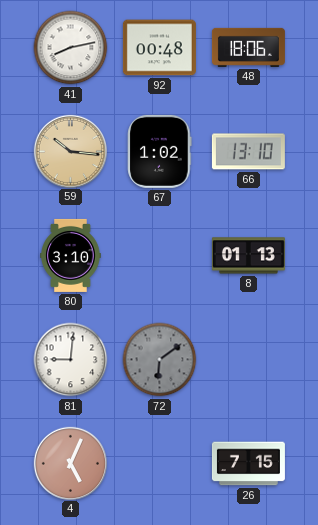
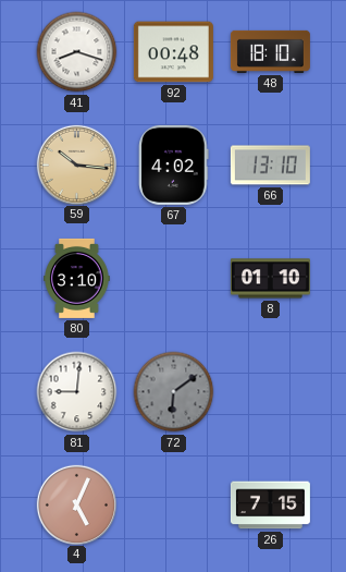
41: 8:13 -> 8:18 (77, 52)
48: 18:06 -> 18:10 (270, 51)
67: 1:02 -> 4:02 (174, 165)
8: 01:13 -> 01:10 (270, 279)
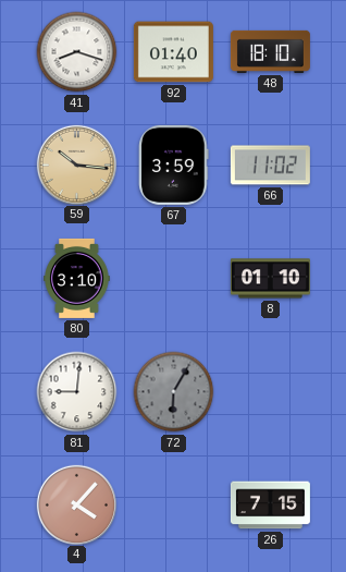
92: 00:48 -> 01:40 (173, 52)
67: 4:02 -> 3:59 (174, 165)
66: 13:10 -> 11:02 (270, 166)
72: 6:09 -> 6:05 (174, 392)
4: 5:04 -> 4:07 (76, 504)
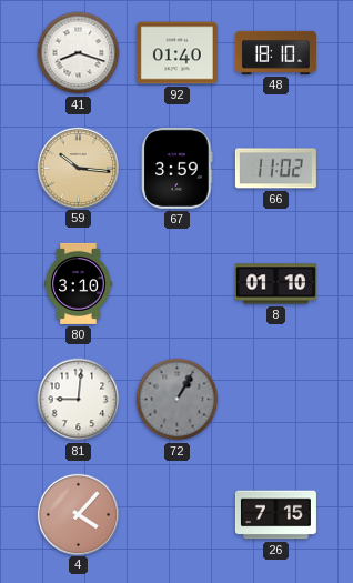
72: 6:05 -> 1:05 (178, 400)
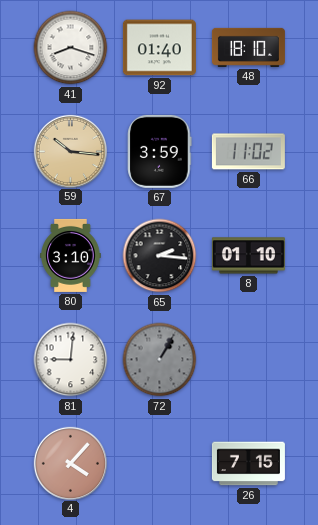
65: none -> 2:16 (160, 256)
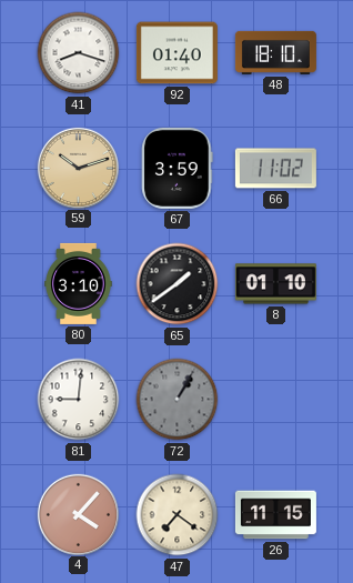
59: 10:16 -> 10:12 (78, 168)
65: 2:16 -> 1:39 (178, 284)
47: none -> 7:21 (178, 515)
26: 7:15 -> 11:15 (275, 515)
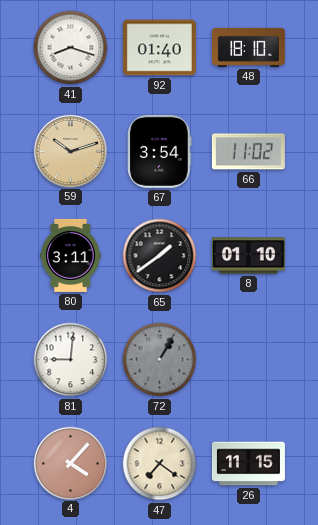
67: 3:59 -> 3:54 (160, 151)
80: 3:10 -> 3:11 (71, 255)
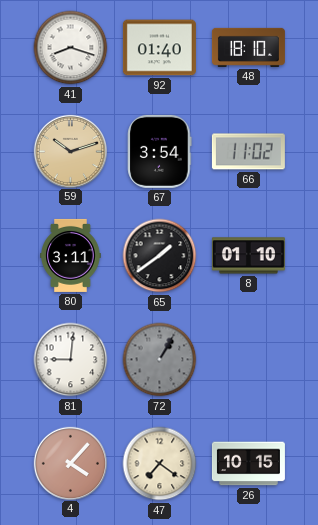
26: 11:15 -> 10:15 (248, 464)
